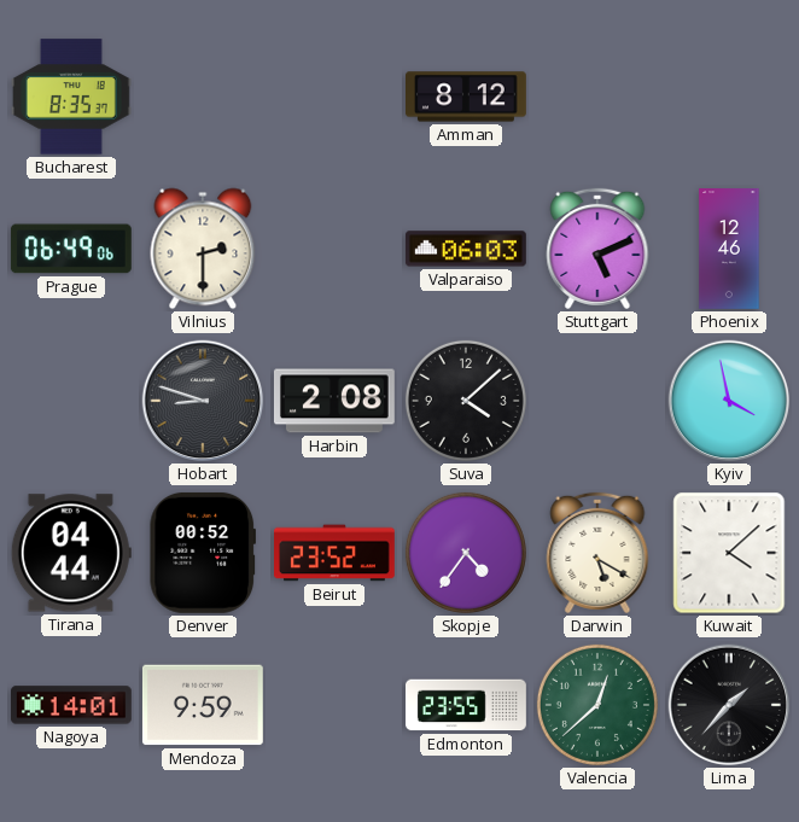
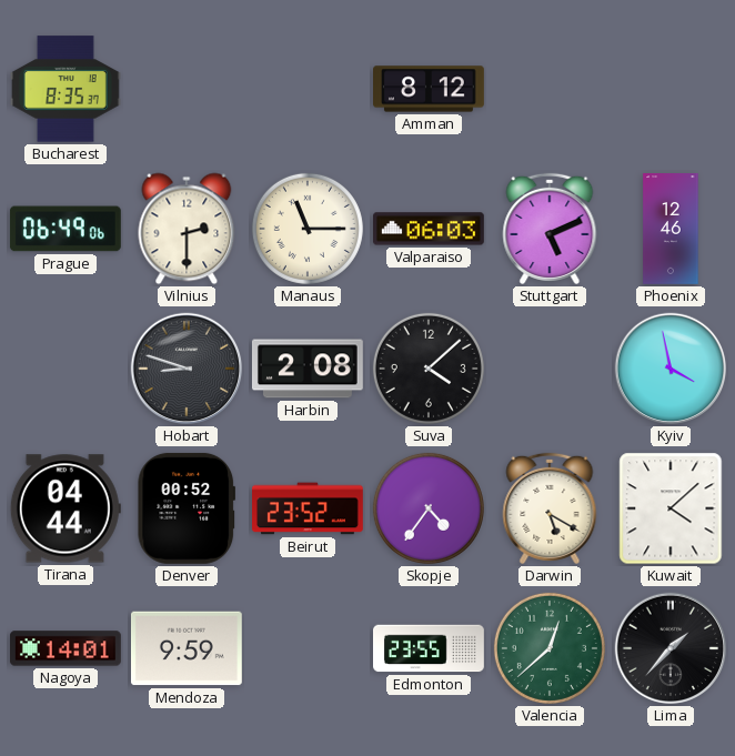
Manaus: none -> 11:15 (308, 229)
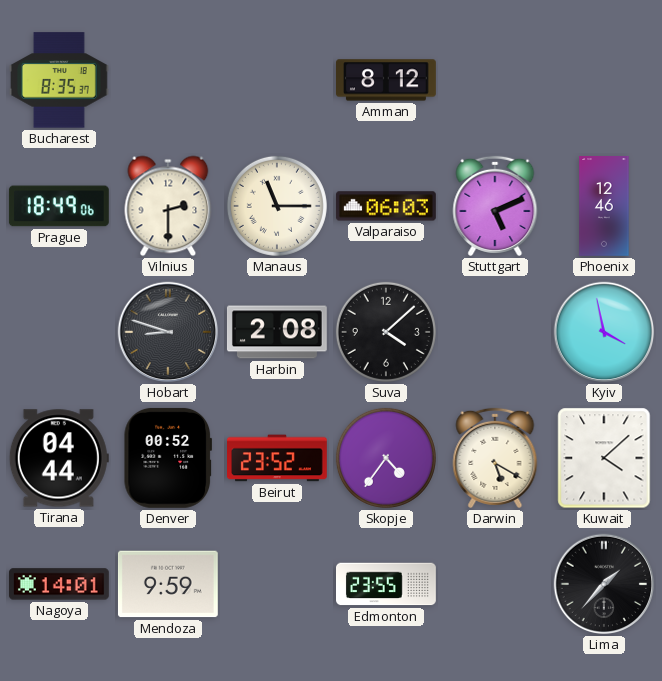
Prague: 06:49 -> 18:49 (59, 206)
Valencia: 12:38 -> none (550, 648)
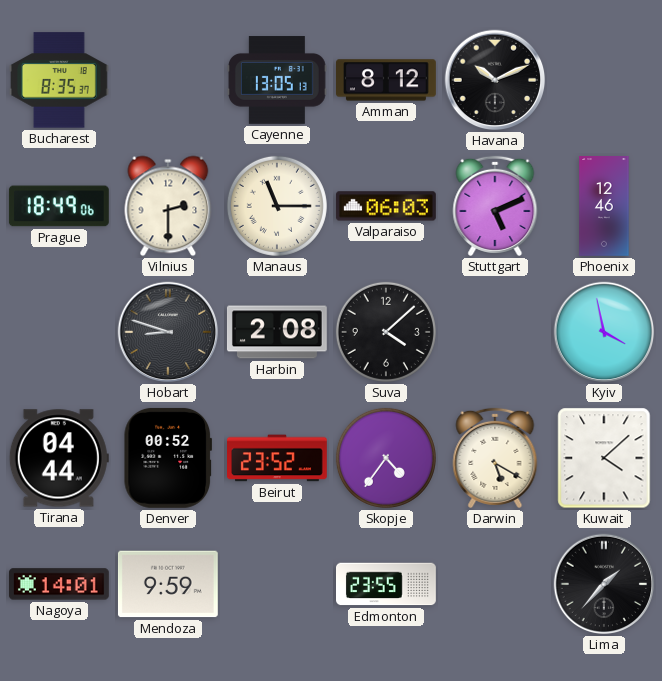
Cayenne: none -> 13:05 (278, 80)
Havana: none -> 10:11 (495, 80)
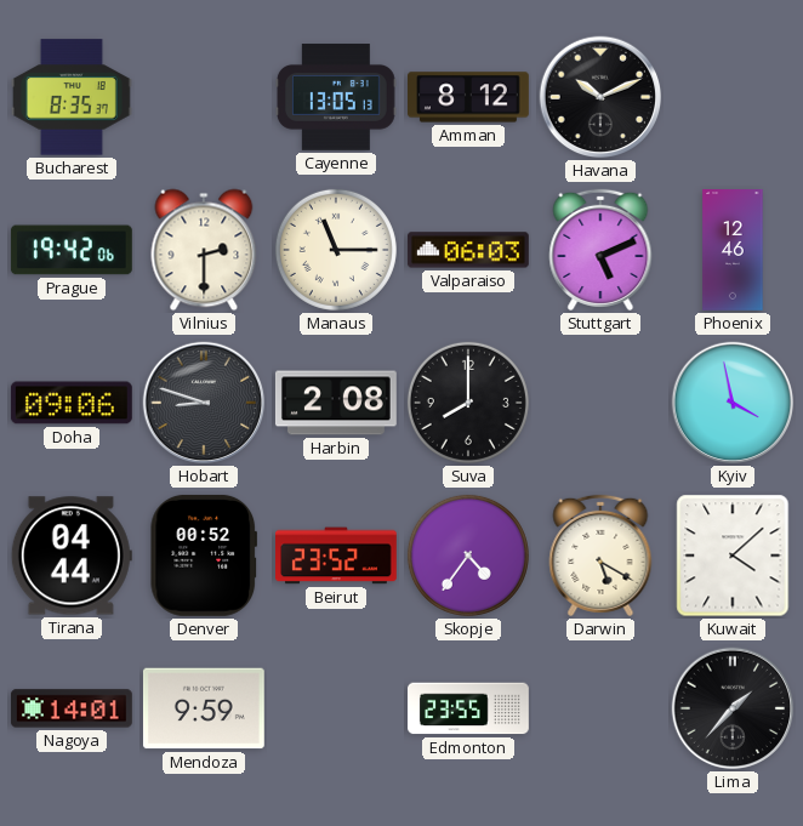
Prague: 18:49 -> 19:42 (72, 250)
Doha: none -> 09:06 (72, 403)
Suva: 4:08 -> 8:00 (468, 403)
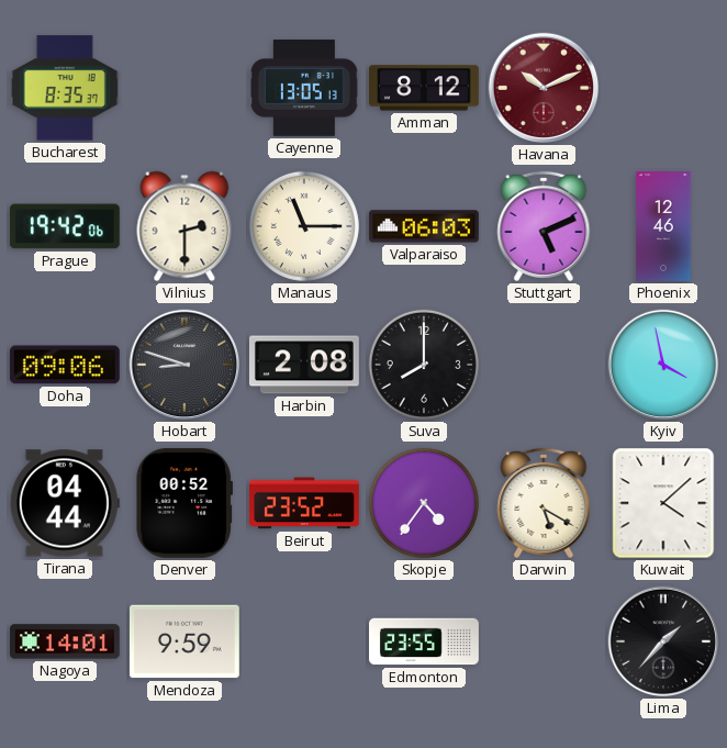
Havana dial: black -> burgundy (544, 88)
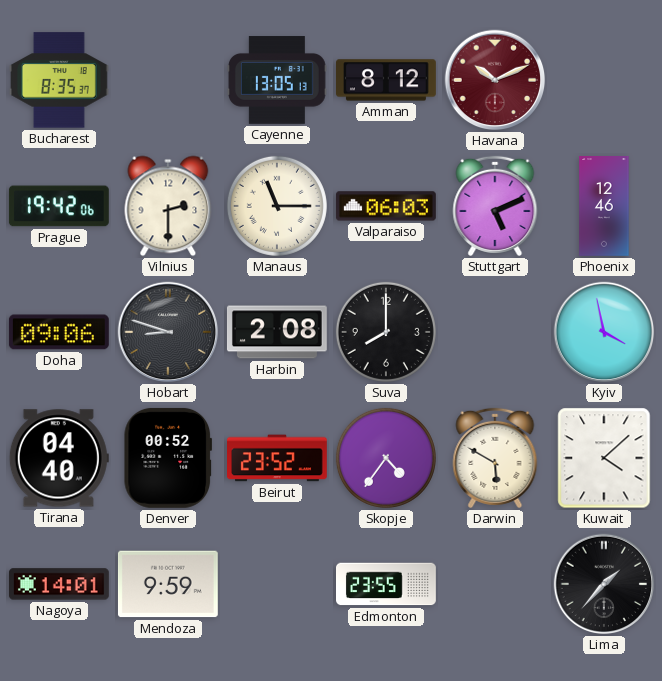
Tirana: 04:44 -> 04:40 (59, 458)
Darwin: 5:20 -> 5:50 (495, 458)
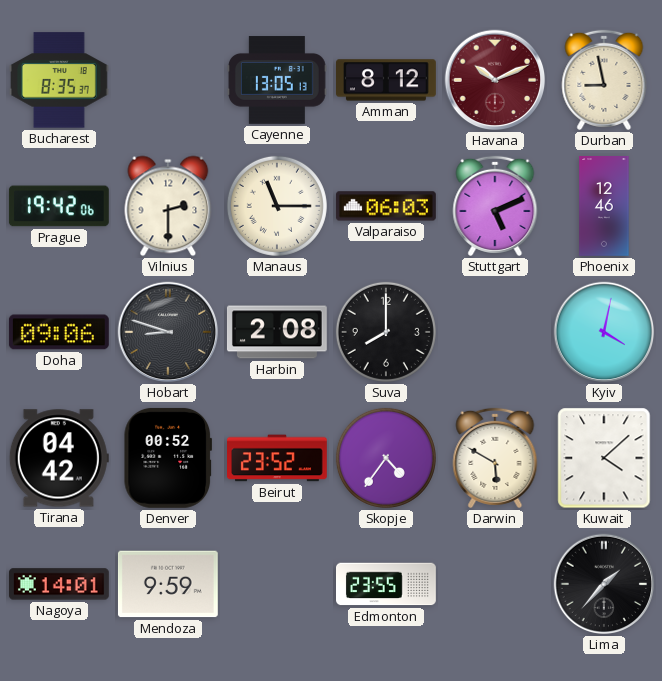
Durban: none -> 8:58 (604, 80)
Kyiv: 3:58 -> 4:02 (604, 332)
Tirana: 04:40 -> 04:42 (59, 458)
